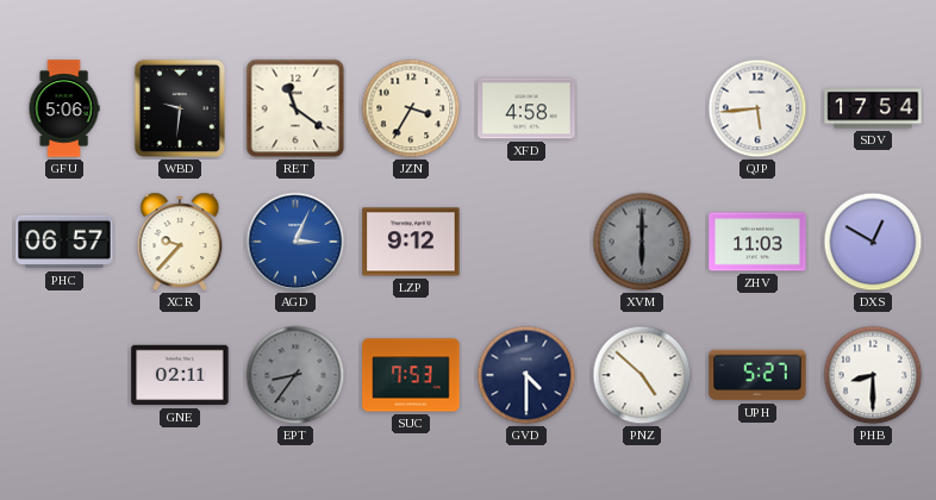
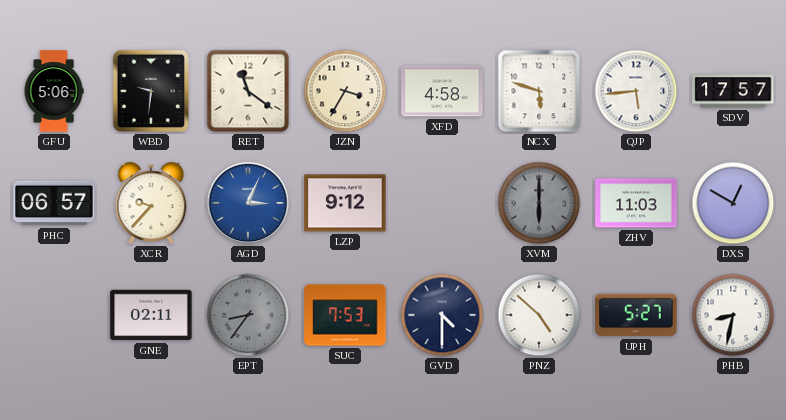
NCX: none -> 5:48 (539, 91)
SDV: 17:54 -> 17:57 (733, 91)
PHB: 8:30 -> 8:32 (733, 315)
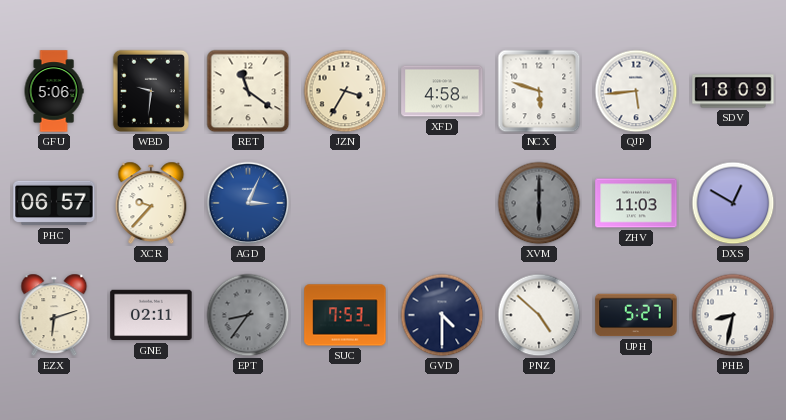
SDV: 17:57 -> 18:09 (733, 91)
LZP: 9:12 -> none (345, 203)
EZX: none -> 6:12 (54, 315)
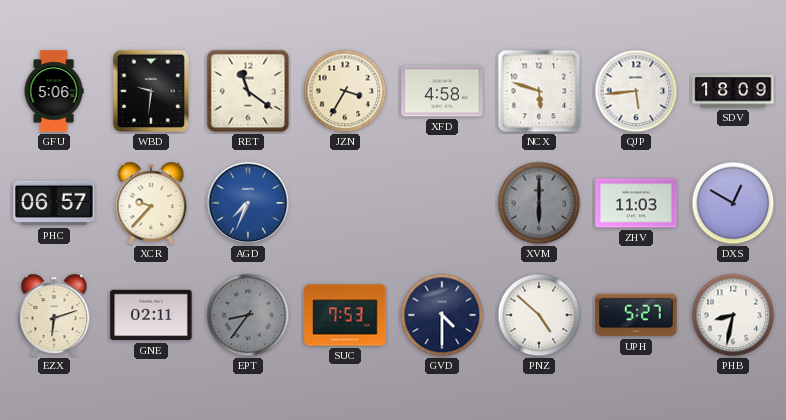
AGD: 3:04 -> 7:34 (248, 203)
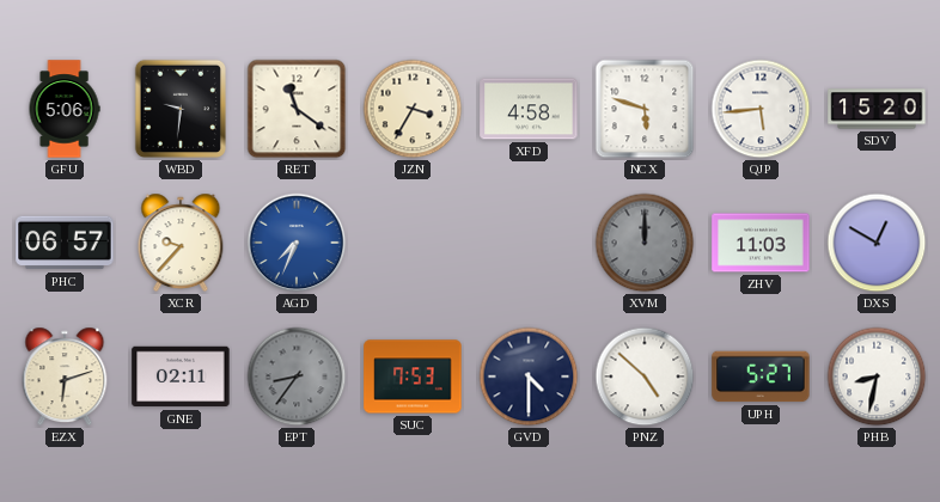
SDV: 18:09 -> 15:20 (877, 109)
XVM: 6:00 -> 12:00 (645, 243)
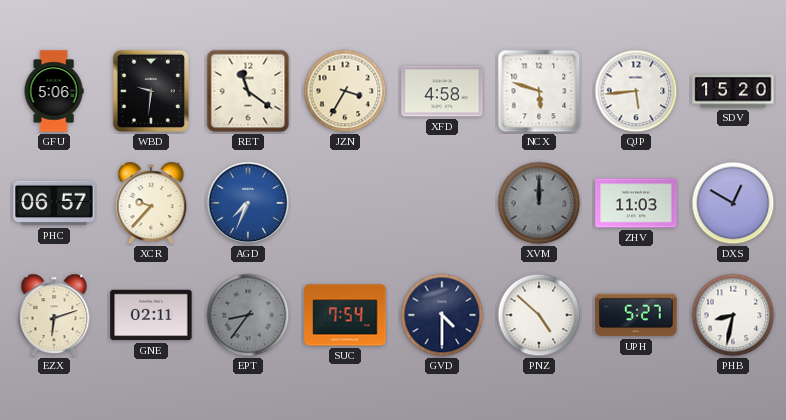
SUC: 7:53 -> 7:54 (345, 315)
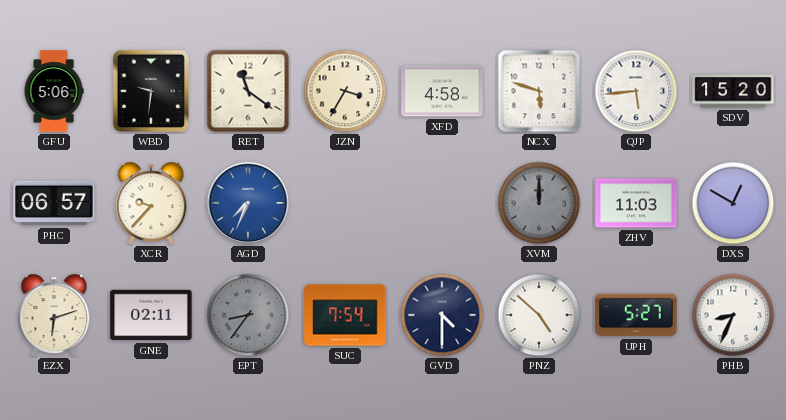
PHB: 8:32 -> 8:34 (733, 315)
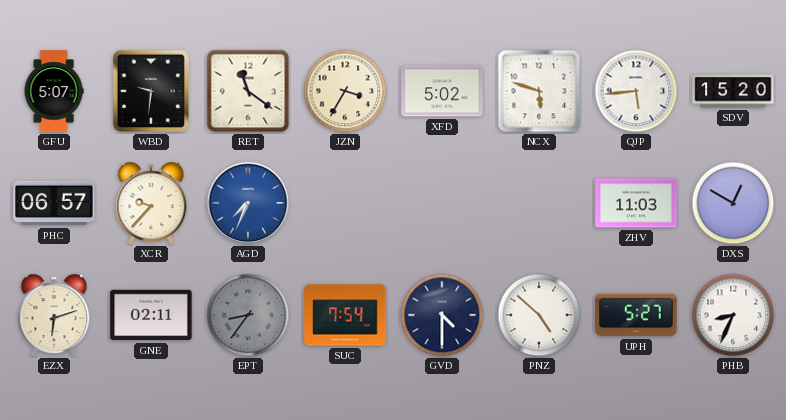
GFU: 5:06 -> 5:07 (54, 91)
XFD: 4:58 -> 5:02 (442, 91)
XVM: 12:00 -> none (539, 203)
